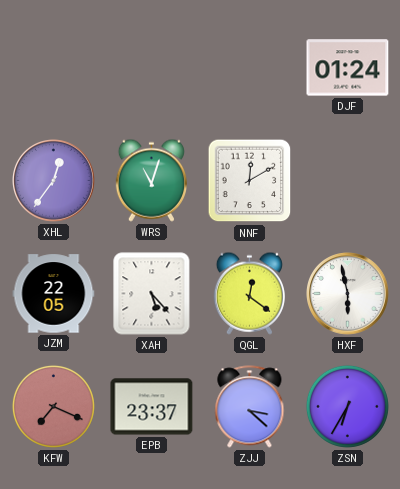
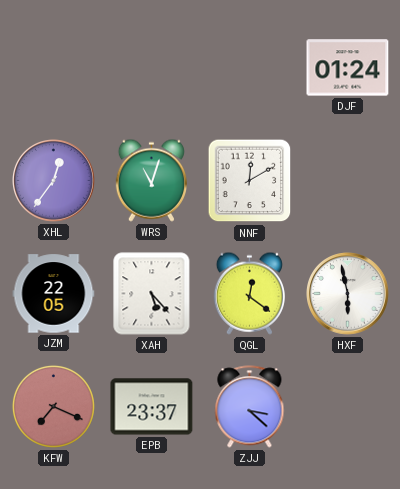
ZSN: 6:35 -> none (347, 406)
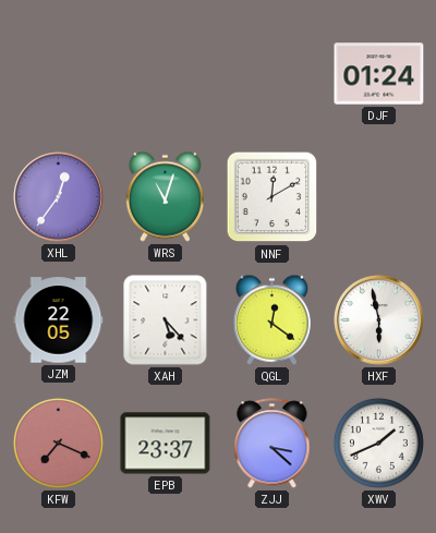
XWV: none -> 1:41 (378, 443)
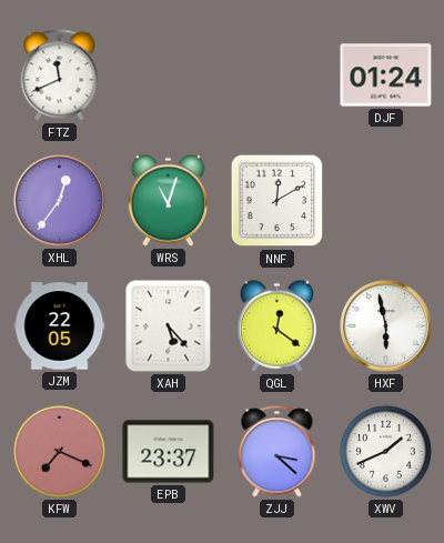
FTZ: none -> 11:41 (60, 76)
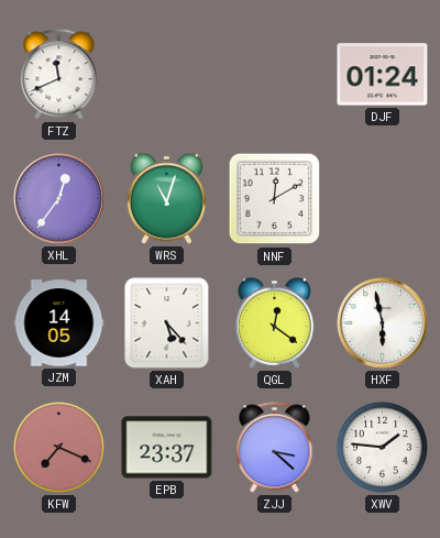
JZM: 22:05 -> 14:05 (59, 323)
XWV: 1:41 -> 1:46 (382, 447)
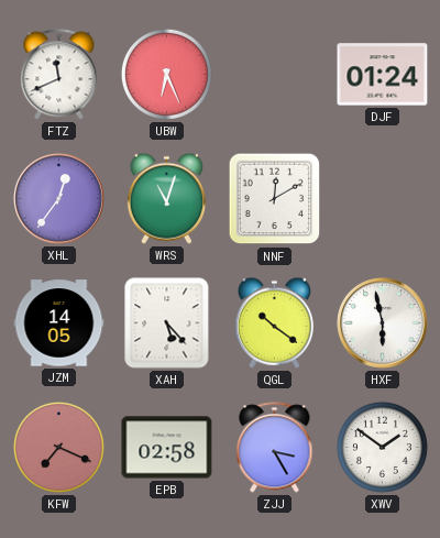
UBW: none -> 6:26 (166, 74)
QGL: 12:21 -> 10:21 (274, 322)
EPB: 23:37 -> 02:58 (167, 448)
ZJJ: 3:22 -> 3:25 (275, 448)
XWV: 1:46 -> 1:51 (382, 447)
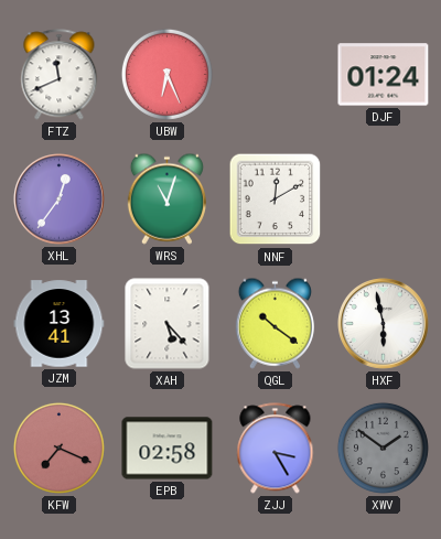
JZM: 14:05 -> 13:41 (60, 324)
XWV dial: white -> grey (383, 448)
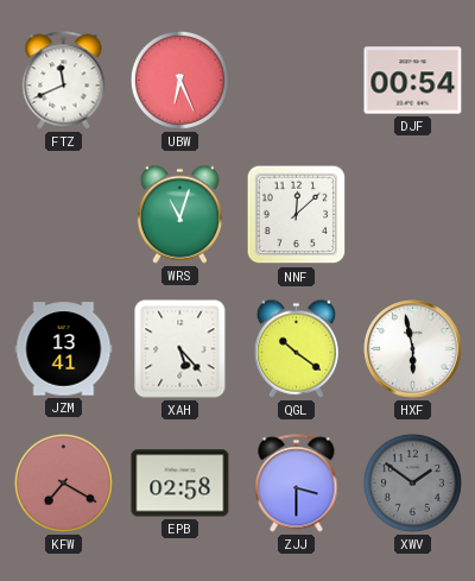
DJF: 01:24 -> 00:54 (413, 81)
XHL: 12:36 -> none (60, 200)
NNF: 12:10 -> 12:08 (297, 215)
KFW: 7:19 -> 7:20 (63, 482)
ZJJ: 3:25 -> 3:30 (297, 484)
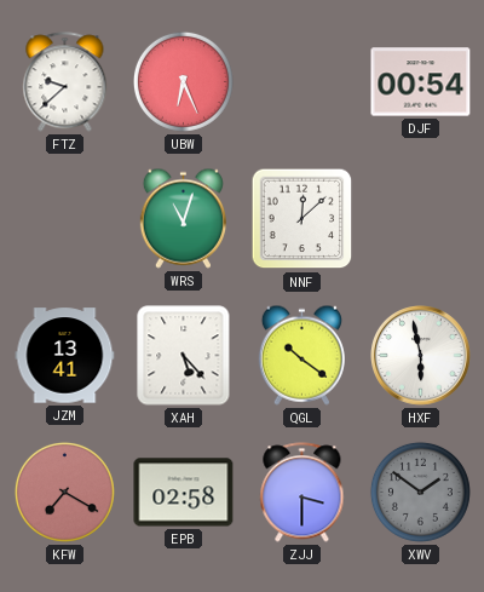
FTZ: 11:41 -> 9:38 (65, 82)
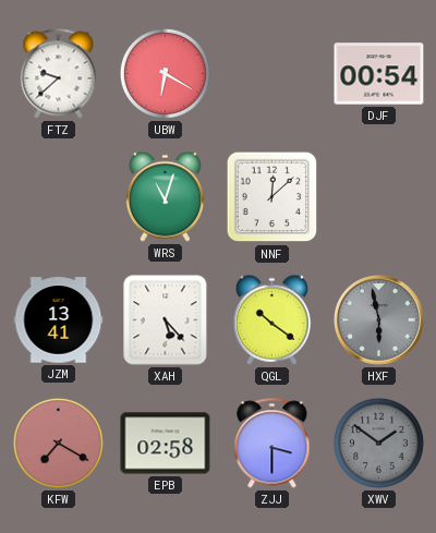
UBW: 6:26 -> 6:20 (165, 73)
HXF dial: white -> grey (379, 320)
